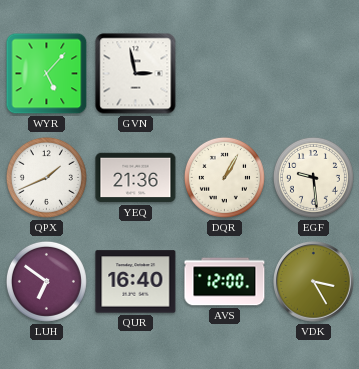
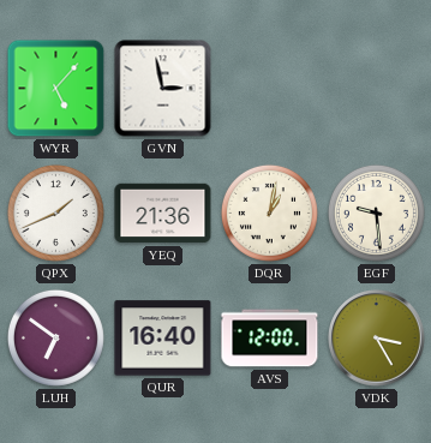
DQR: 1:05 -> 1:02 (269, 212)
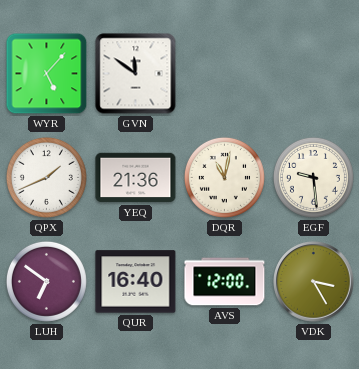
GVN: 2:58 -> 11:51 (136, 74)
DQR: 1:02 -> 11:02 (224, 177)
